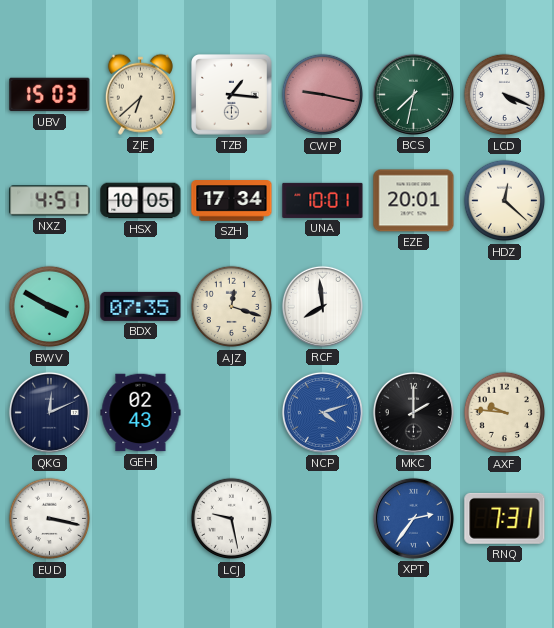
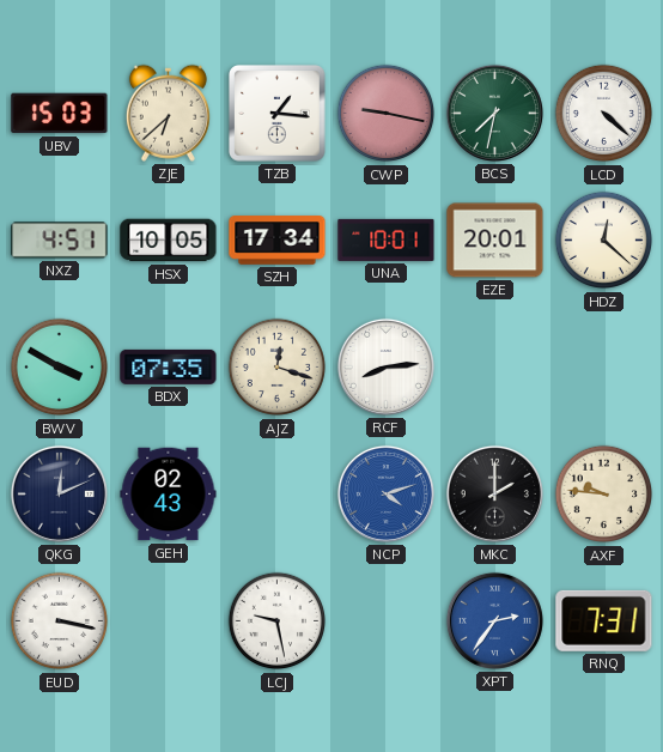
LCD: 4:19 -> 4:22 (604, 114)
RCF: 7:59 -> 8:14 (385, 366)
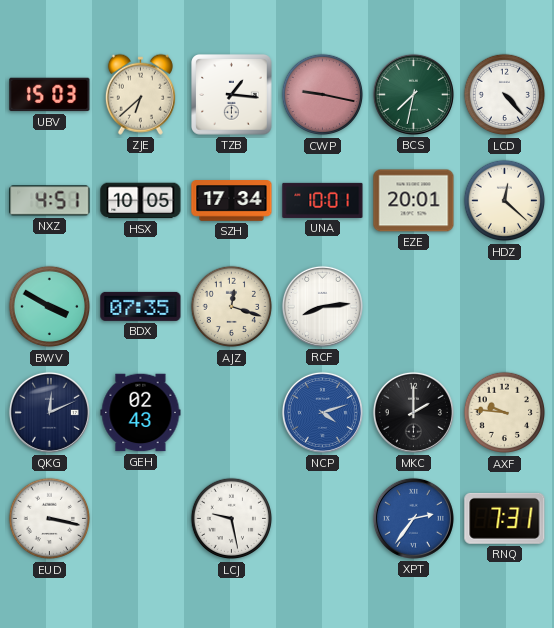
LCD: 4:22 -> 4:23 (505, 95)
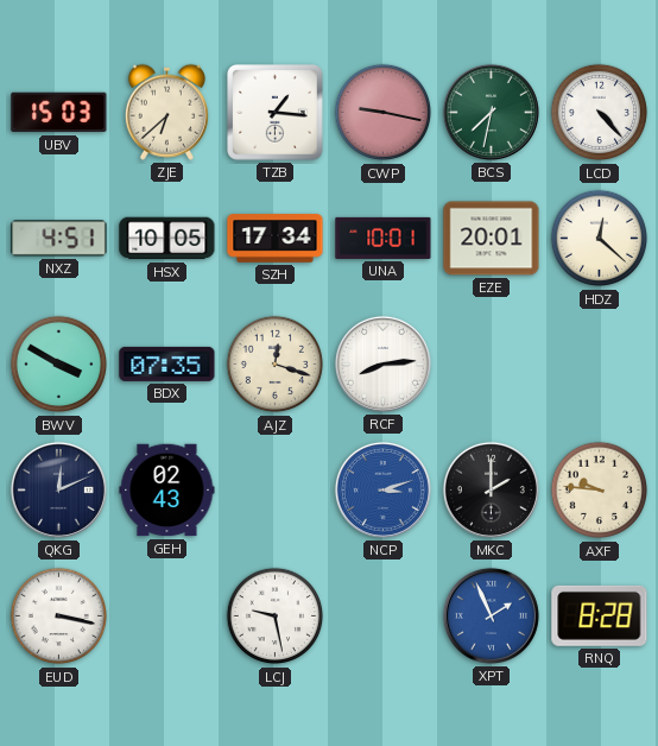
NCP: 4:12 -> 3:12 (382, 489)
XPT: 2:36 -> 1:56 (491, 615)
RNQ: 7:31 -> 8:28 (600, 615)
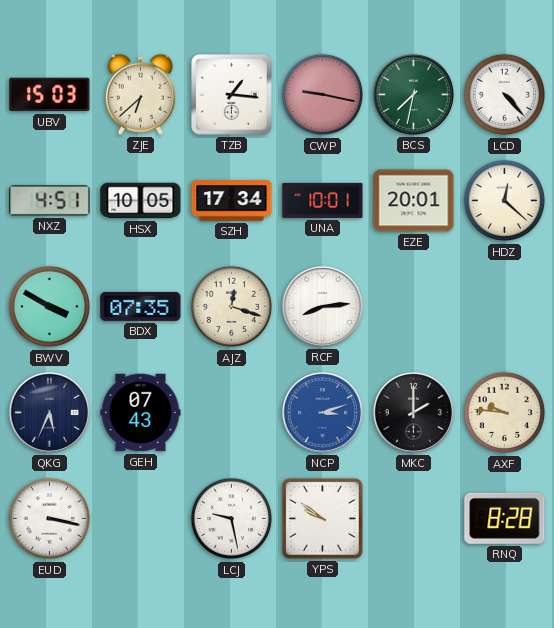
QKG: 12:11 -> 5:34 (49, 412)
GEH: 02:43 -> 07:43 (141, 413)
YPS: none -> 9:51 (322, 518)
XPT: 1:56 -> none (491, 615)
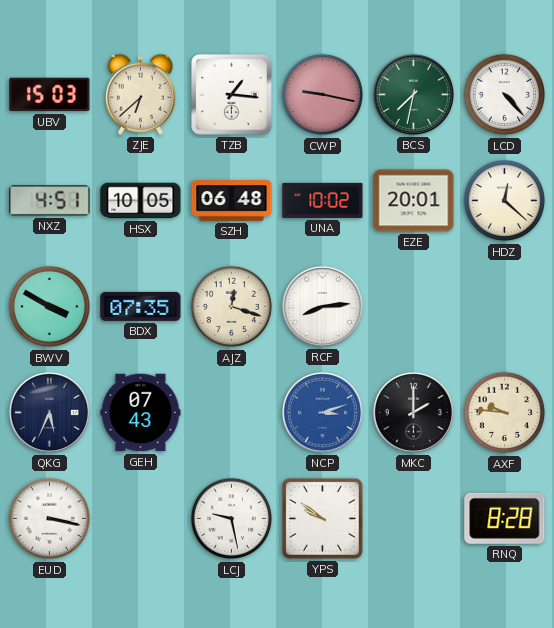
SZH: 17:34 -> 06:48 (232, 201)
UNA: 10:01 -> 10:02 (323, 200)
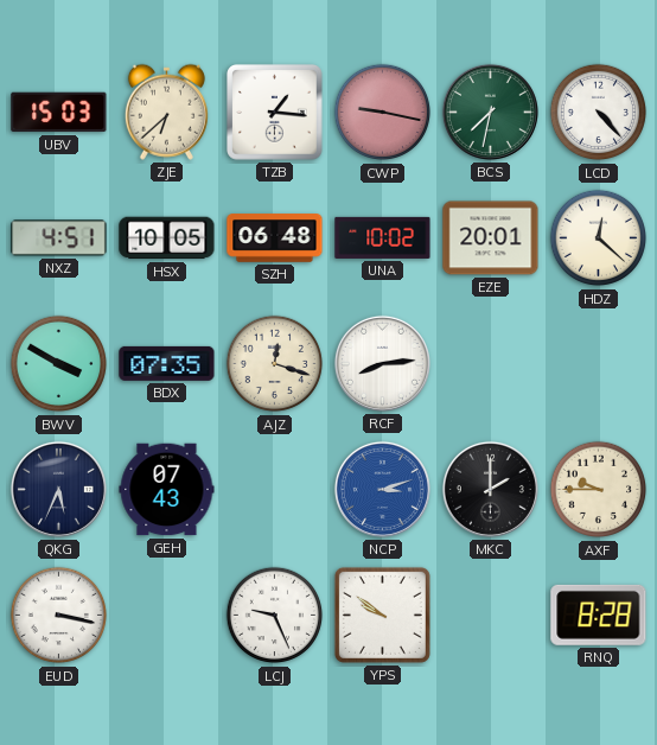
AXF: 9:46 -> 9:45 (599, 490)
LCJ: 9:28 -> 9:26 (275, 616)
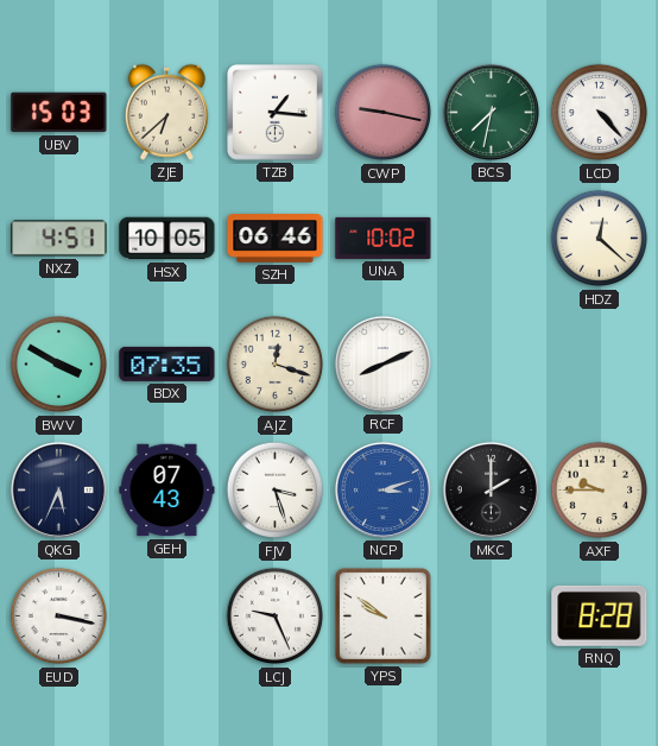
SZH: 06:48 -> 06:46 (276, 239)
EZE: 20:01 -> none (491, 238)
RCF: 8:14 -> 8:11 (382, 363)
FJV: none -> 3:27 (276, 491)
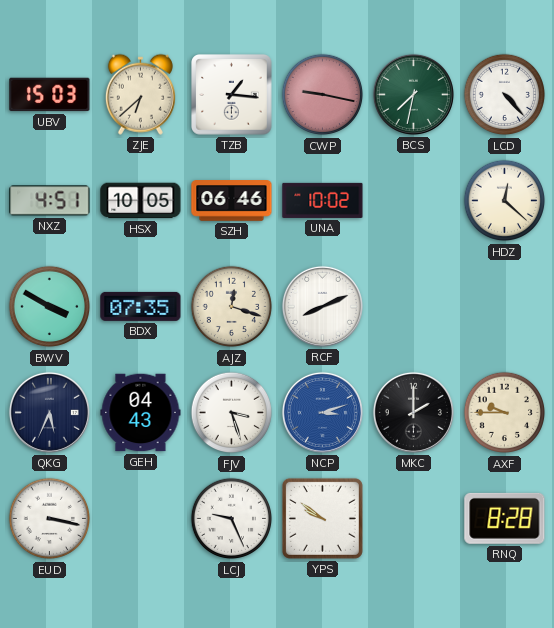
GEH: 07:43 -> 04:43 (141, 413)
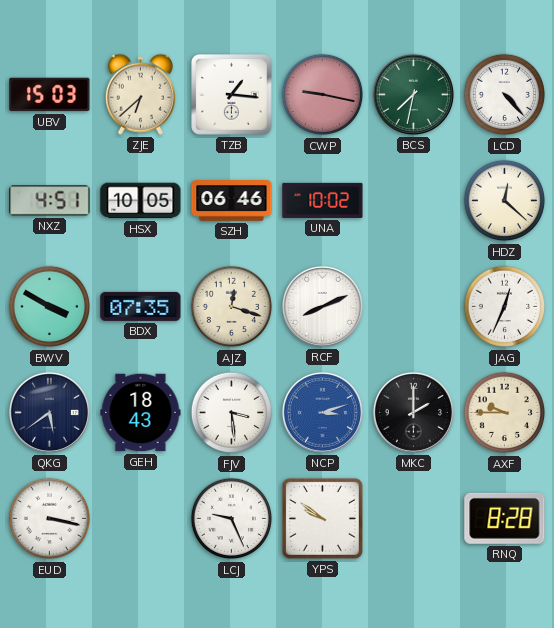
JAG: none -> 12:34 (505, 307)
QKG: 5:34 -> 5:39 (49, 412)
GEH: 04:43 -> 18:43 (141, 413)
FJV: 3:27 -> 3:29 (232, 413)
